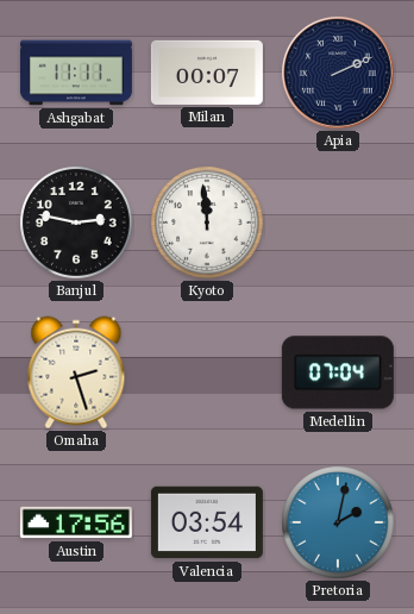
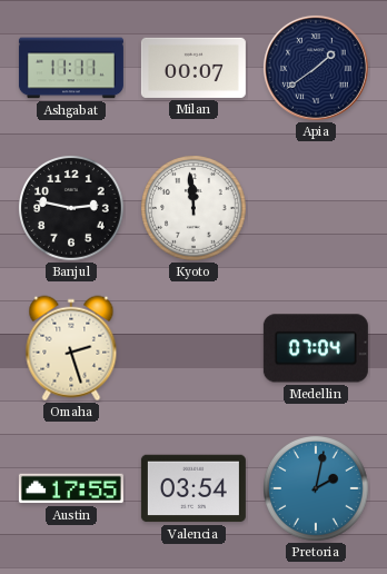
Apia: 2:11 -> 1:39 (316, 68)
Austin: 17:56 -> 17:55 (71, 488)
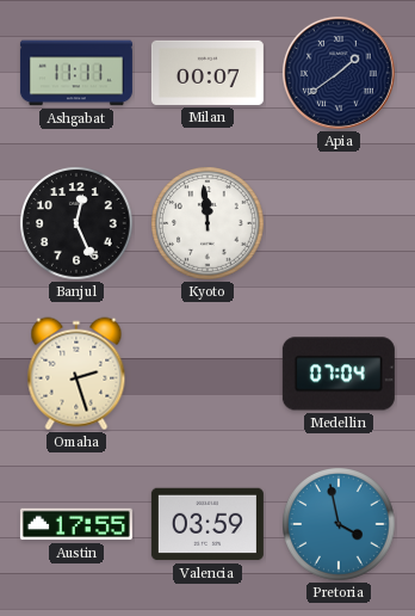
Banjul: 2:47 -> 12:26 (78, 224)
Valencia: 03:54 -> 03:59 (207, 524)
Pretoria: 2:02 -> 3:58 (340, 525)
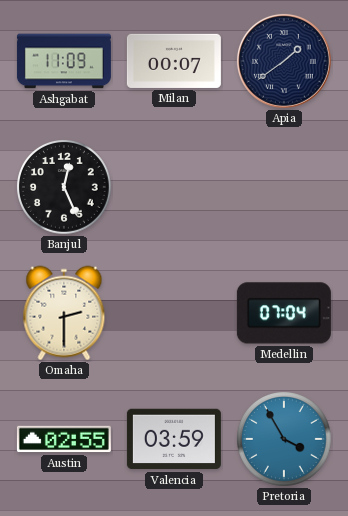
Ashgabat: 11:11 -> 11:09 (64, 61)
Kyoto: 11:59 -> none (209, 224)
Omaha: 2:27 -> 2:30 (64, 313)
Austin: 17:55 -> 02:55 (64, 439)
Pretoria: 3:58 -> 3:55 (285, 440)
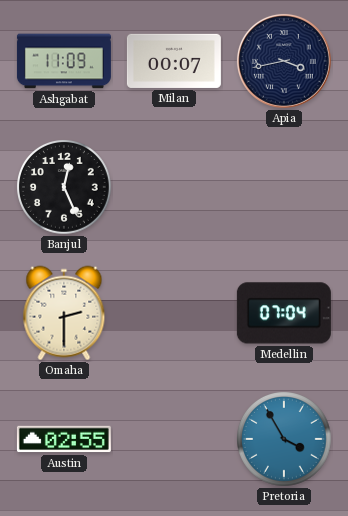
Apia: 1:39 -> 3:43 (284, 61)
Valencia: 03:59 -> none (174, 439)
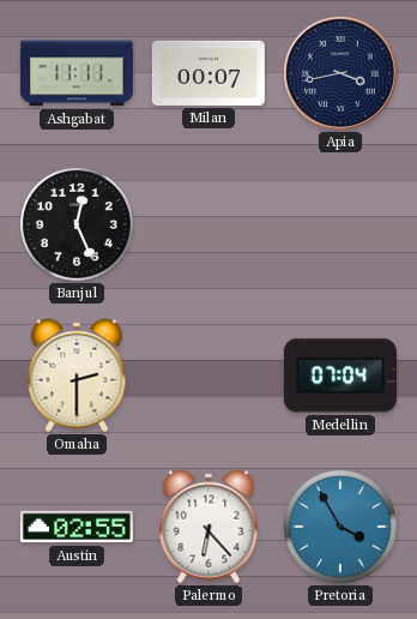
Ashgabat: 11:09 -> 11:11 (77, 73)
Palermo: none -> 6:23 (208, 527)
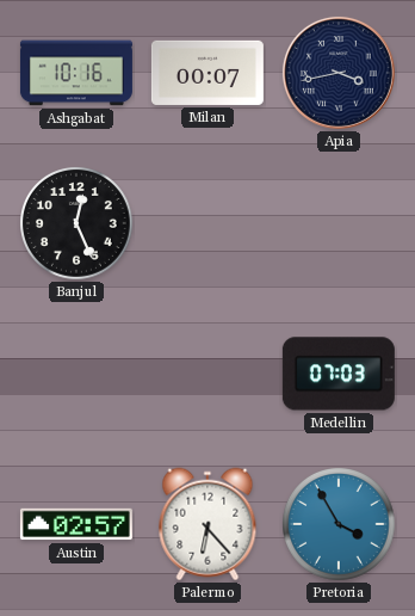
Ashgabat: 11:11 -> 10:16 (76, 73)
Omaha: 2:30 -> none (77, 375)
Medellin: 07:04 -> 07:03 (339, 374)
Austin: 02:55 -> 02:57 (76, 524)
